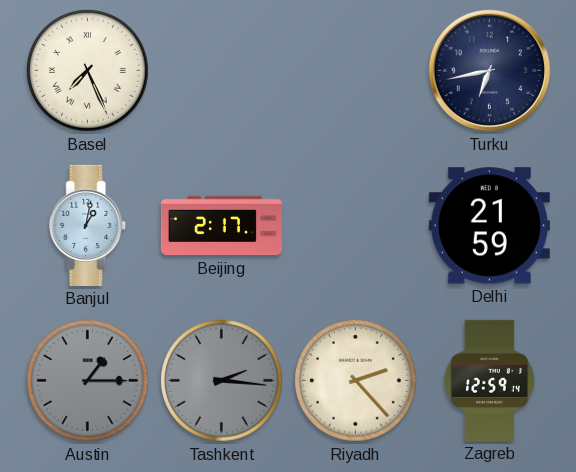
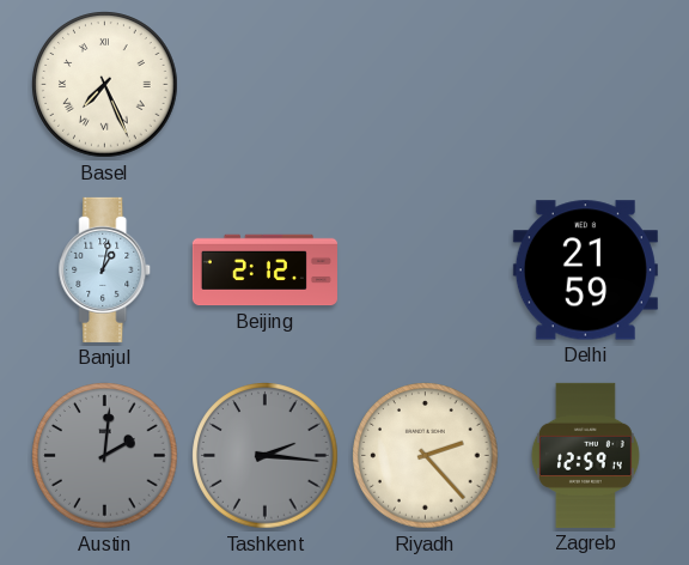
Turku: 6:43 -> none (490, 71)
Beijing: 2:17 -> 2:12 (264, 271)
Austin: 1:15 -> 2:01 (105, 456)
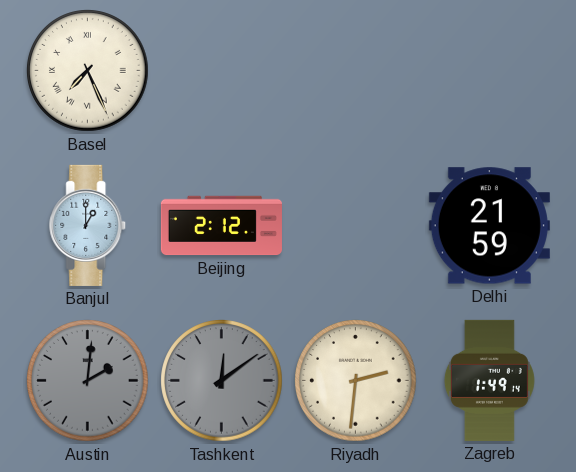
Banjul: 1:02 -> 1:00 (88, 225)
Tashkent: 2:16 -> 12:09 (222, 381)
Riyadh: 2:23 -> 2:31 (356, 381)
Zagreb: 12:59 -> 1:49 (489, 380)
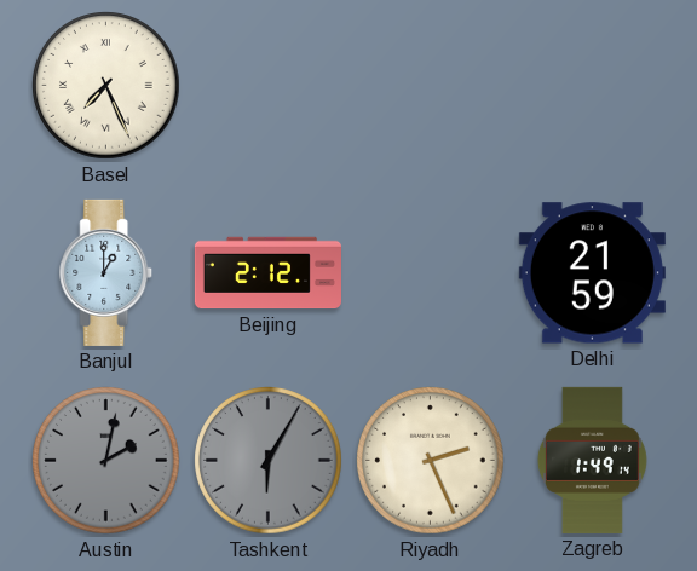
Austin: 2:01 -> 2:02 (106, 461)
Tashkent: 12:09 -> 6:05 (269, 461)
Riyadh: 2:31 -> 2:26 (431, 461)
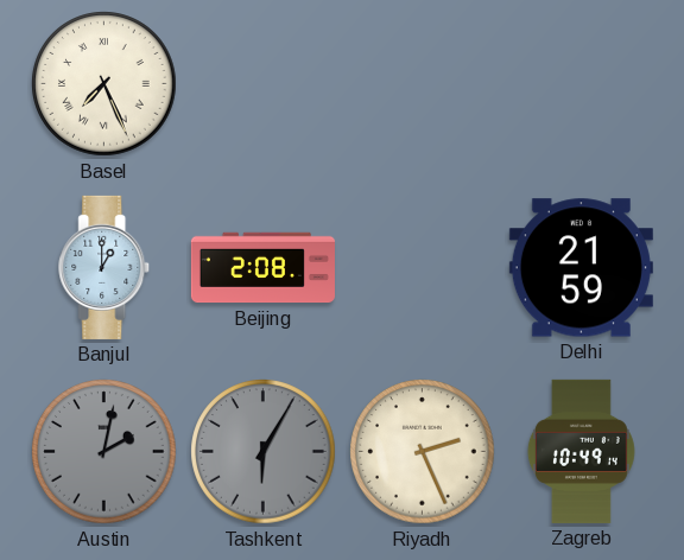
Beijing: 2:12 -> 2:08 (262, 268)
Zagreb: 1:49 -> 10:49 (581, 451)
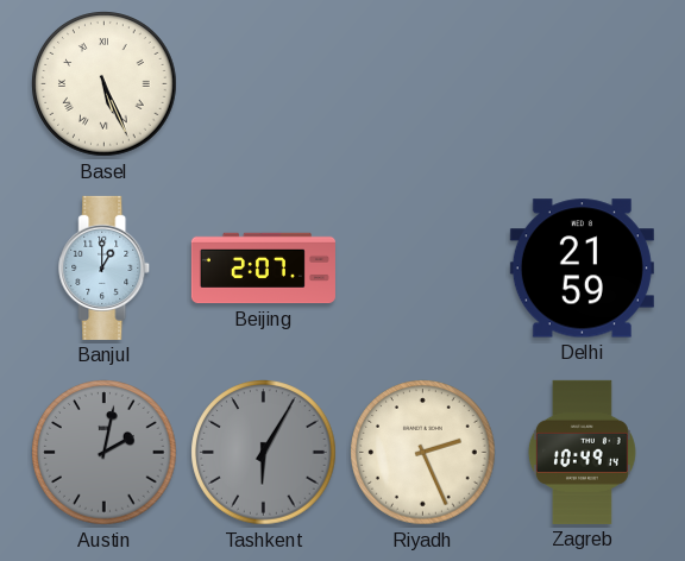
Basel: 7:26 -> 5:26 (105, 84)
Beijing: 2:08 -> 2:07 (263, 269)
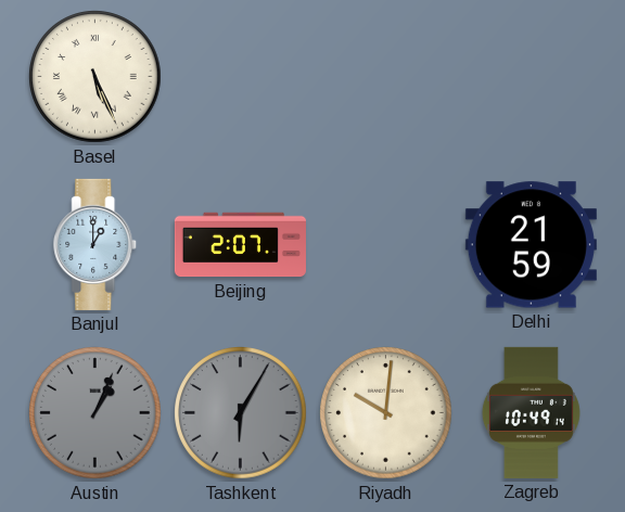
Austin: 2:02 -> 1:04 (95, 413)
Riyadh: 2:26 -> 10:01 (386, 413)
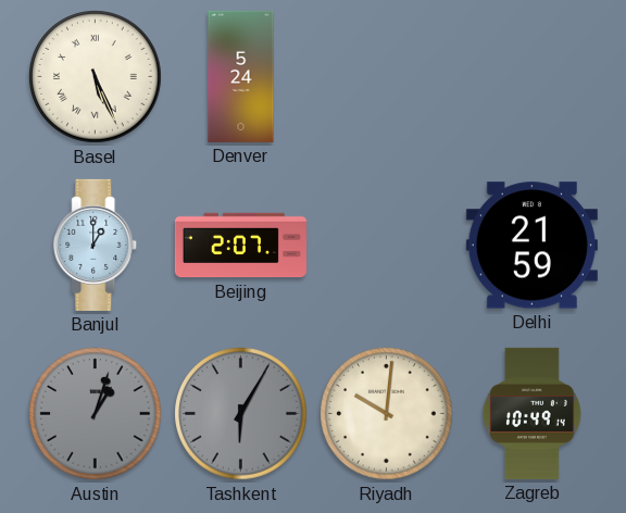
Denver: none -> 5:24 (241, 76)
Austin: 1:04 -> 1:03 (96, 414)
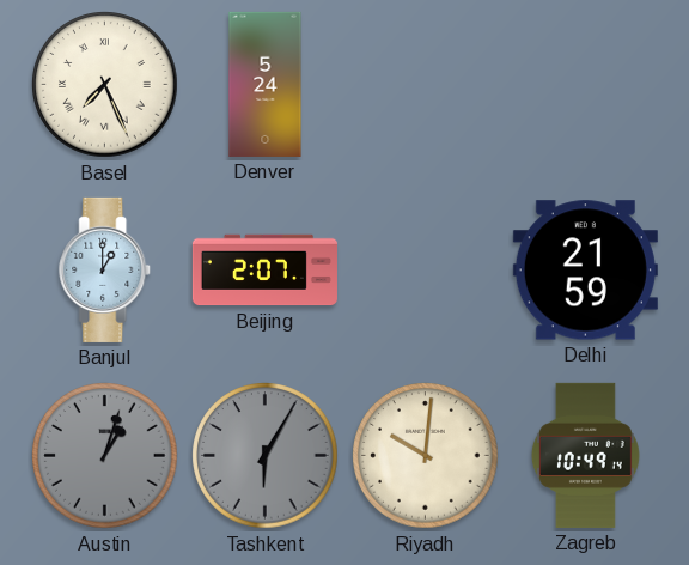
Basel: 5:26 -> 7:26 (105, 85)
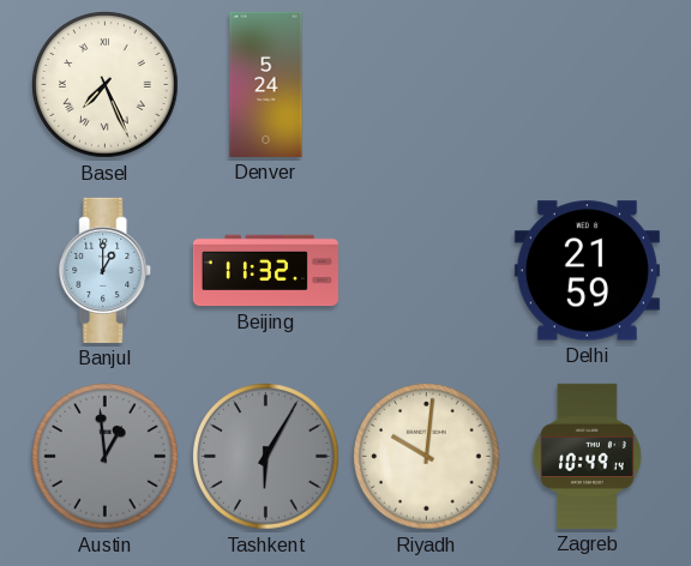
Beijing: 2:07 -> 11:32 (265, 271)
Austin: 1:03 -> 12:59 (106, 457)
